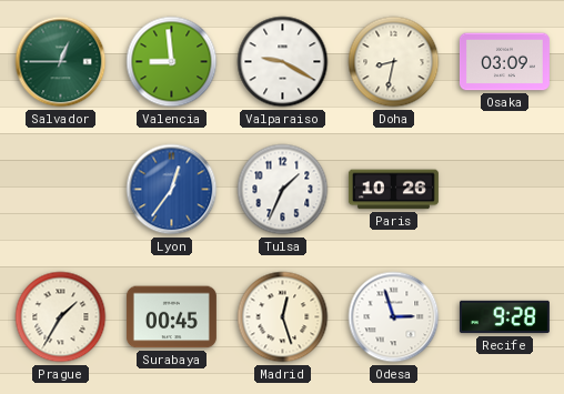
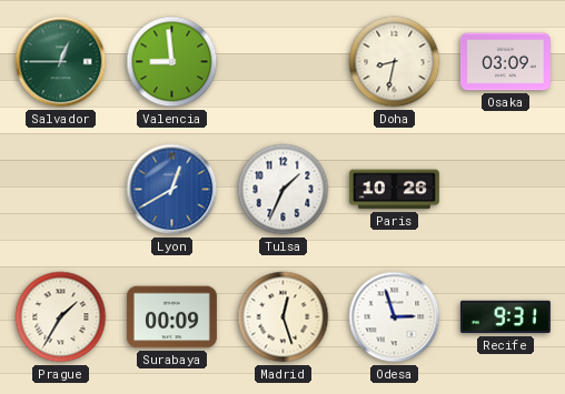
Valparaiso: 9:20 -> none (283, 62)
Lyon: 12:36 -> 12:40 (172, 190)
Surabaya: 00:45 -> 00:09 (171, 317)
Recife: 9:28 -> 9:31 (505, 317)
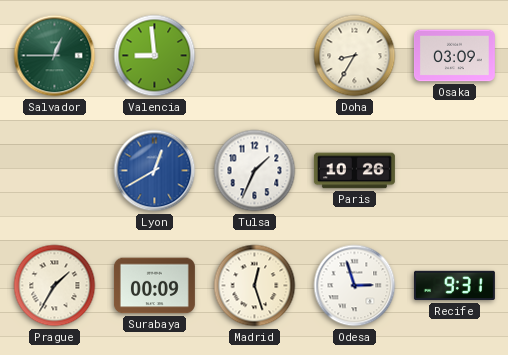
Doha: 8:32 -> 8:35 (355, 56)
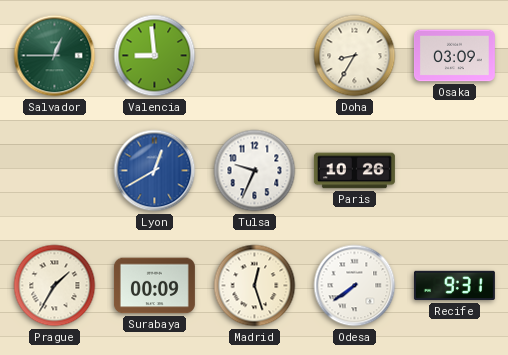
Tulsa: 1:34 -> 9:34 (255, 171)
Odesa: 2:57 -> 7:39 (355, 286)
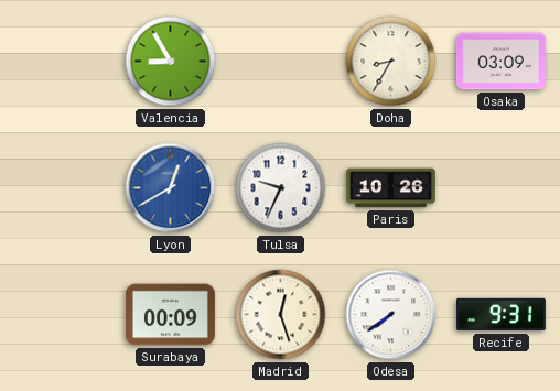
Salvador: 12:45 -> none (55, 56)
Valencia: 8:59 -> 8:55 (171, 62)
Prague: 1:35 -> none (55, 286)
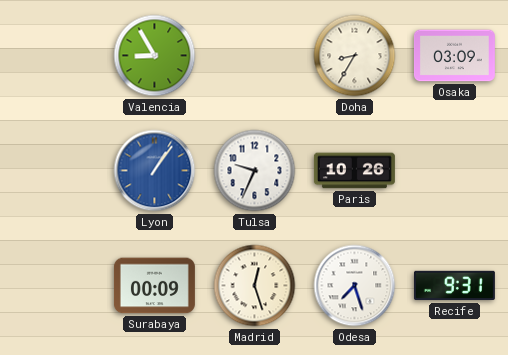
Lyon: 12:40 -> 1:06 (155, 171)
Odesa: 7:39 -> 7:27 (355, 286)
